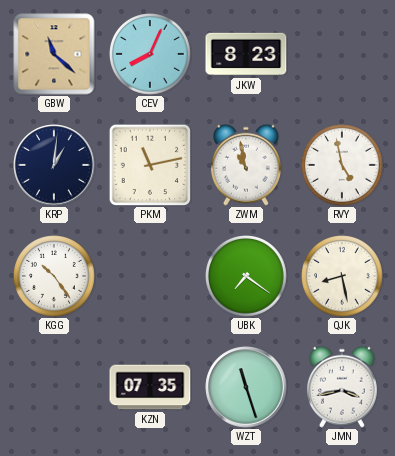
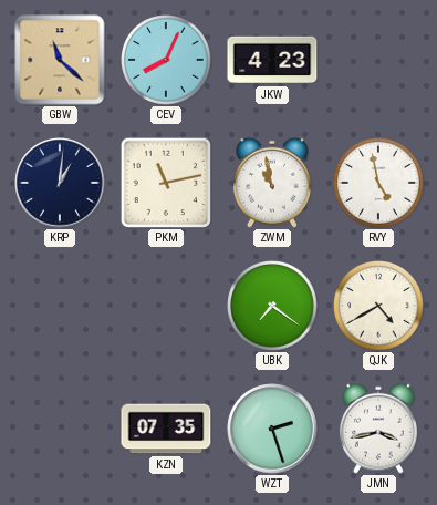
JKW: 8:23 -> 4:23 (272, 60)
KGG: 10:24 -> none (55, 277)
QJK: 8:28 -> 4:40 (379, 307)
WZT: 11:27 -> 2:27 (272, 429)
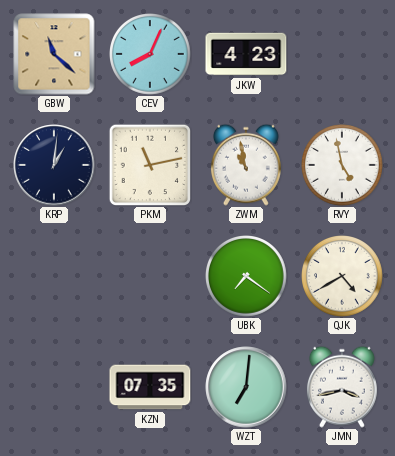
WZT: 2:27 -> 7:01 (246, 387)
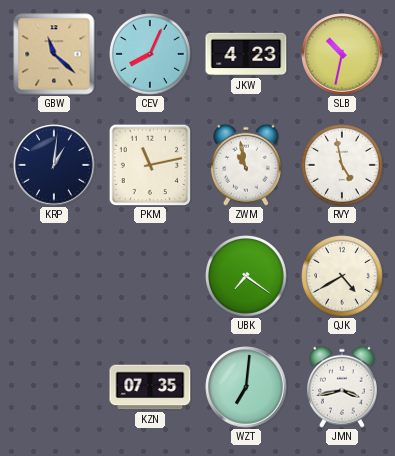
SLB: none -> 10:32 (342, 54)
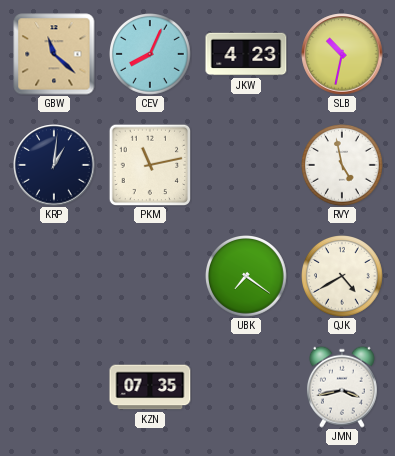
ZWM: 10:58 -> none (246, 165)
WZT: 7:01 -> none (246, 387)
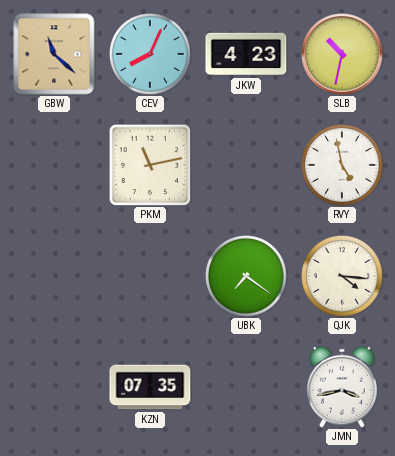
KRP: 1:01 -> none (54, 165)
QJK: 4:40 -> 4:16 (343, 277)
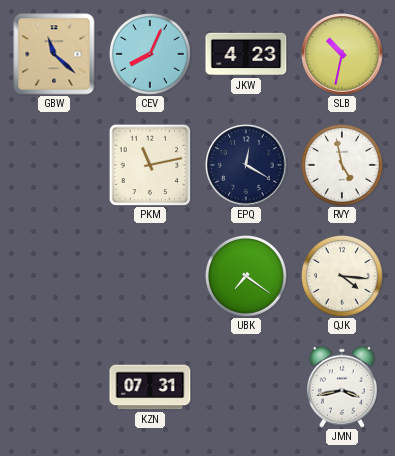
EPQ: none -> 12:20 (246, 165)
KZN: 07:35 -> 07:31 (150, 387)
